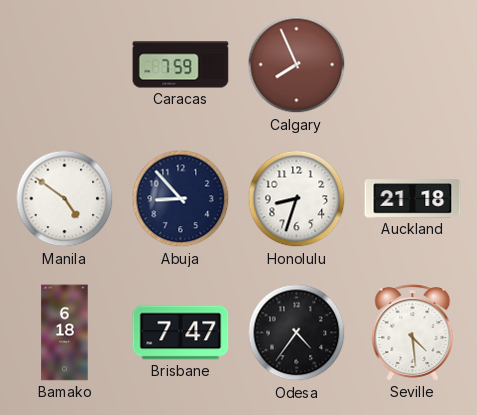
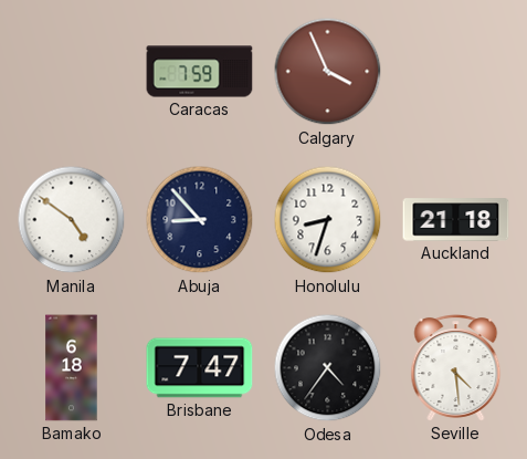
Calgary: 7:56 -> 3:56 (328, 72)
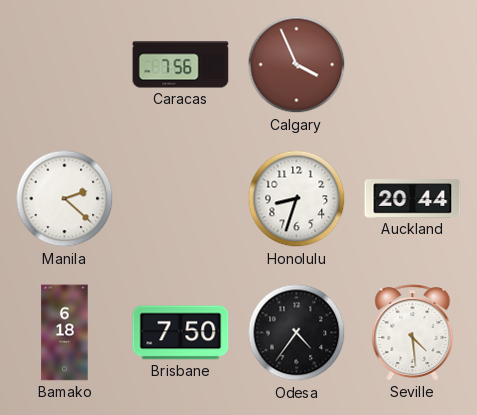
Caracas: 7:59 -> 7:56 (181, 65)
Manila: 4:51 -> 2:22 (65, 199)
Abuja: 8:53 -> none (200, 220)
Auckland: 21:18 -> 20:44 (413, 199)
Brisbane: 7:47 -> 7:50 (181, 333)
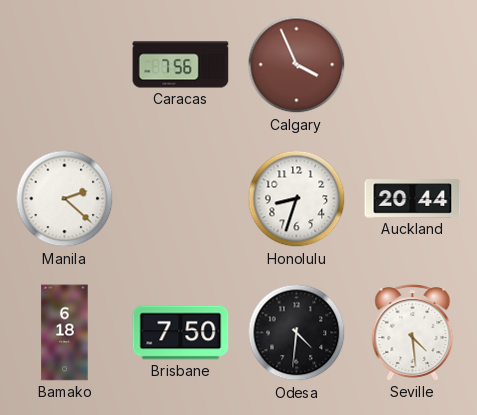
Odesa: 4:36 -> 4:31 (297, 333)
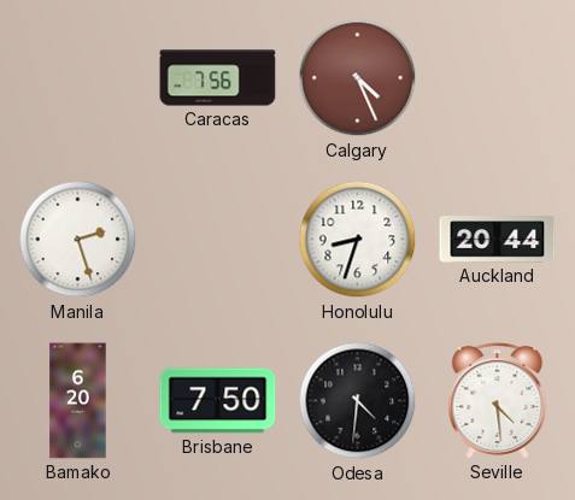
Calgary: 3:56 -> 4:26 (358, 78)
Manila: 2:22 -> 2:27 (78, 240)
Bamako: 6:18 -> 6:20 (78, 401)
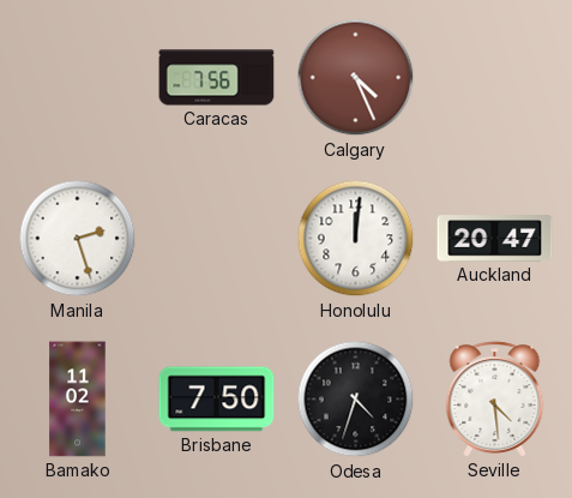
Honolulu: 8:33 -> 12:01 (356, 239)
Auckland: 20:44 -> 20:47 (495, 239)
Bamako: 6:20 -> 11:02 (78, 400)
Odesa: 4:31 -> 4:33 (356, 400)
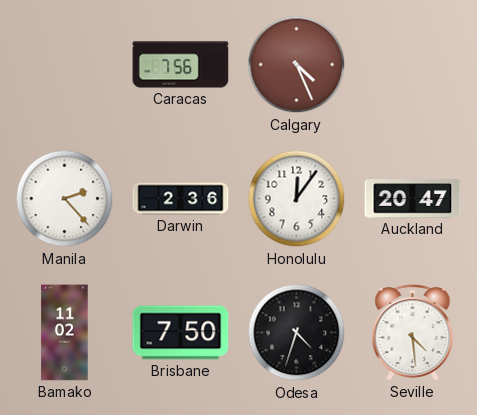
Manila: 2:27 -> 2:23 (65, 199)
Darwin: none -> 2:36 (181, 199)
Honolulu: 12:01 -> 12:06 (297, 199)
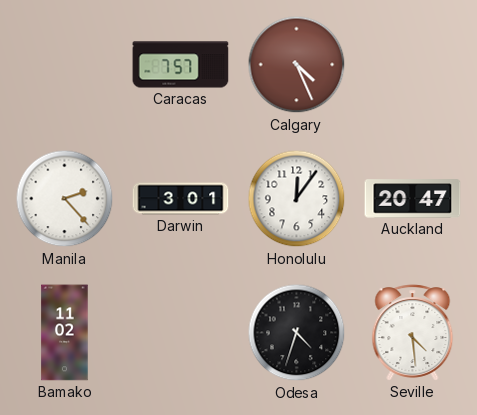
Caracas: 7:56 -> 7:57 (181, 65)
Darwin: 2:36 -> 3:01 (181, 199)
Brisbane: 7:50 -> none (181, 333)
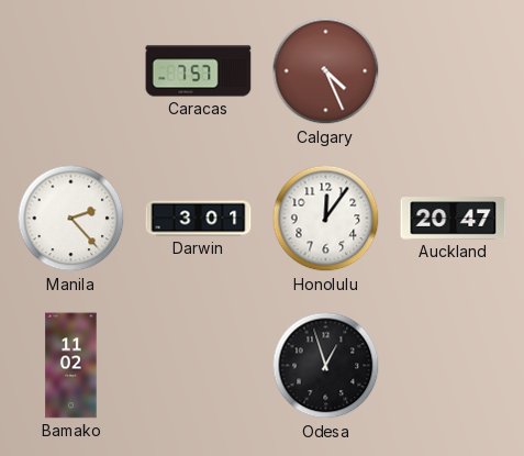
Odesa: 4:33 -> 12:57 (326, 366)
Seville: 4:29 -> none (413, 333)
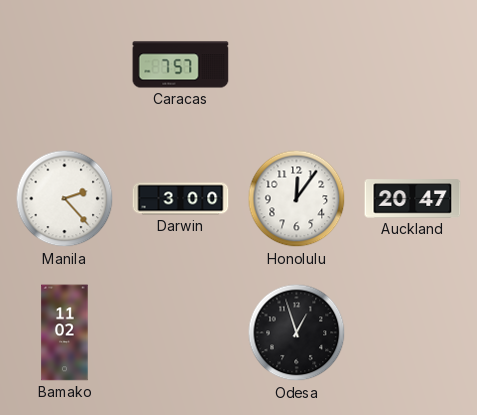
Calgary: 4:26 -> none (326, 71)
Darwin: 3:01 -> 3:00 (181, 199)
